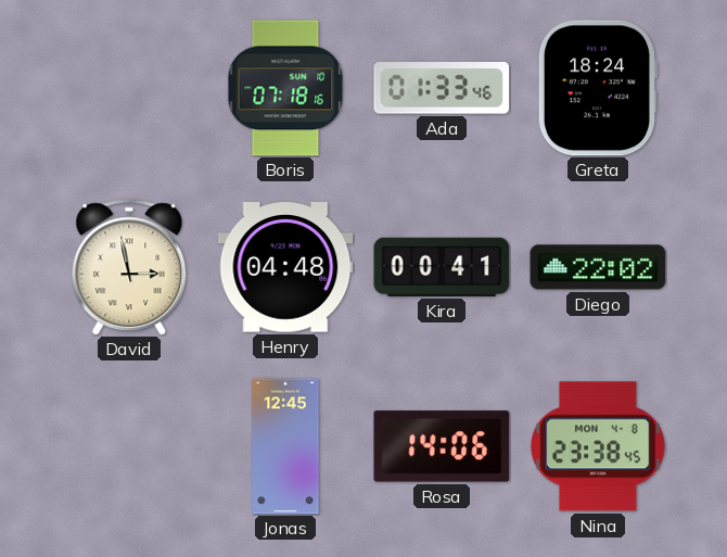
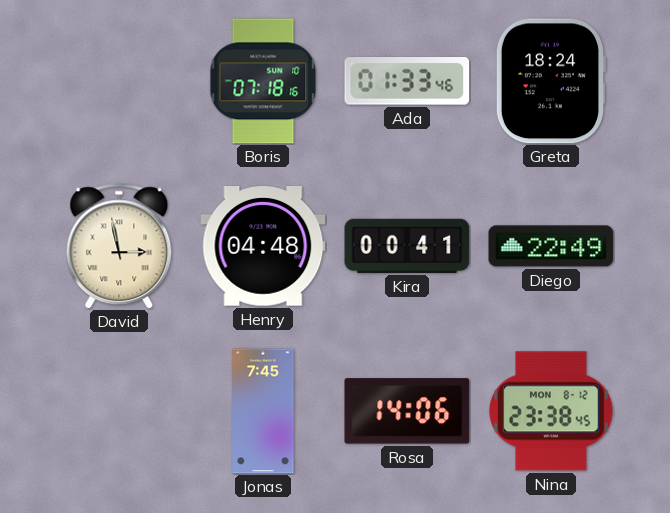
Diego: 22:02 -> 22:49 (551, 246)
Jonas: 12:45 -> 7:45 (263, 411)
Nina date: MON 4-8 -> MON 8-12 (552, 411)
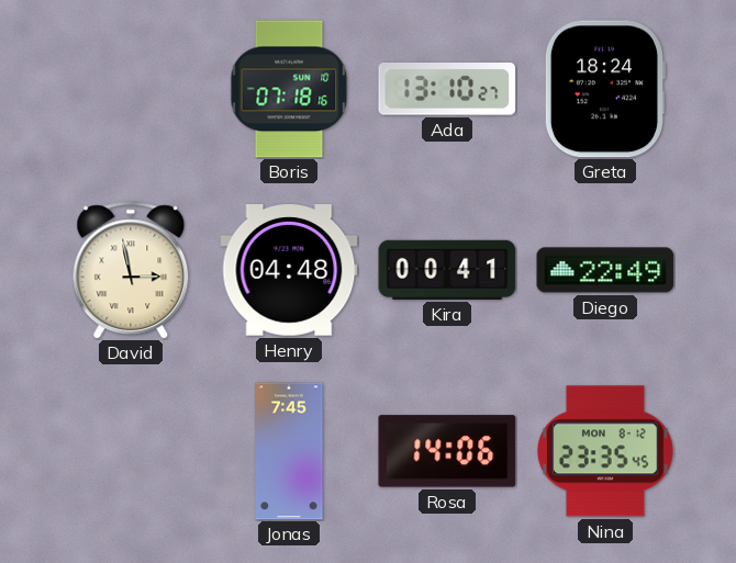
Ada: 01:33 -> 13:10 (447, 89)
Nina: 23:38 -> 23:35 (606, 451)
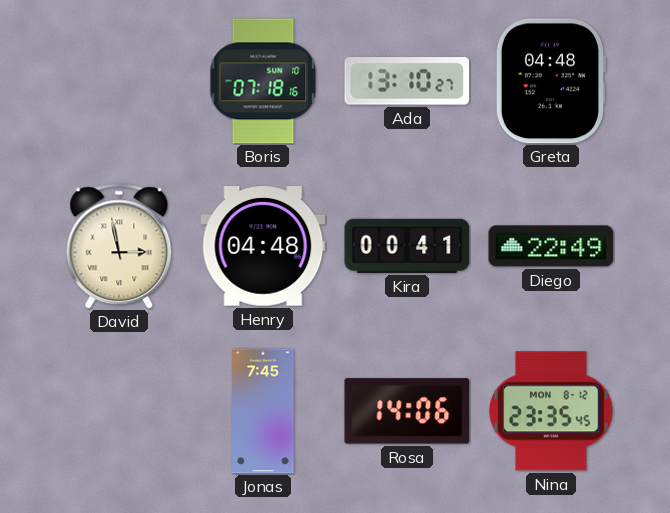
Greta: 18:24 -> 04:48 (550, 81)
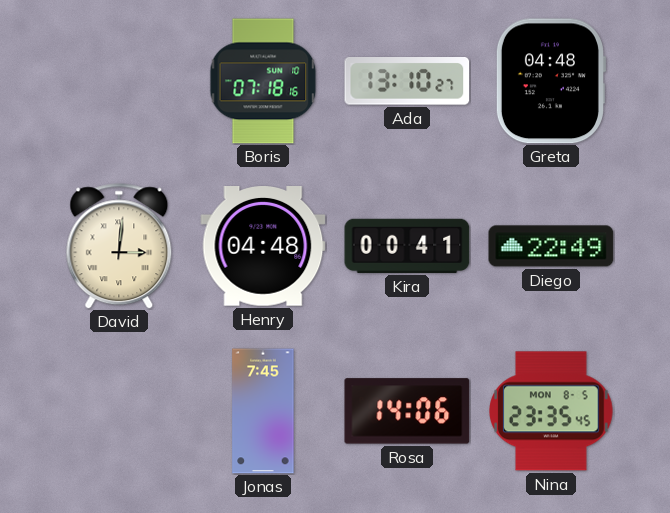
David: 2:58 -> 3:01 (119, 246)
Nina date: MON 8-12 -> MON 8-5 (552, 411)
